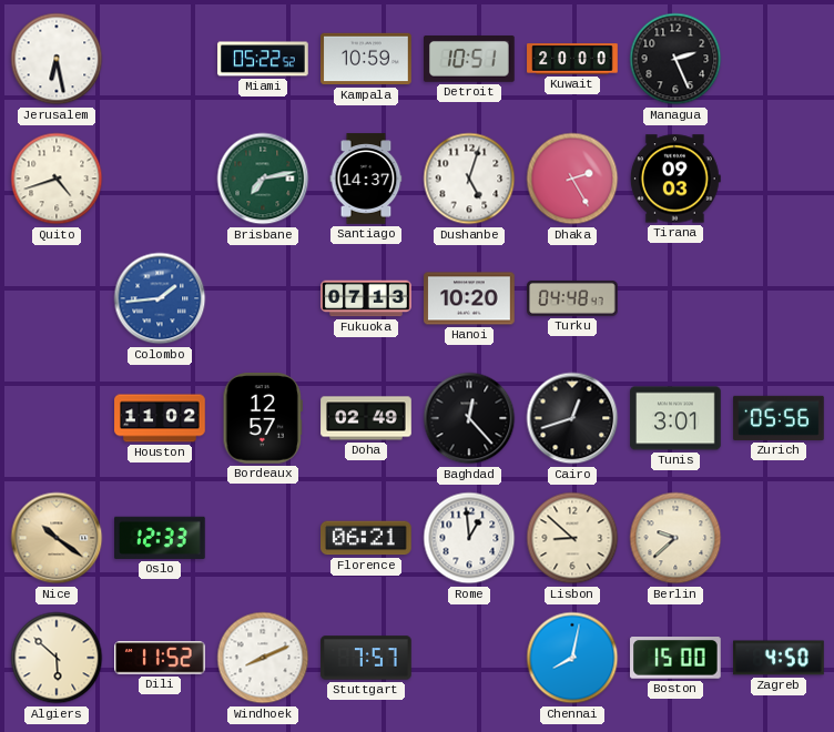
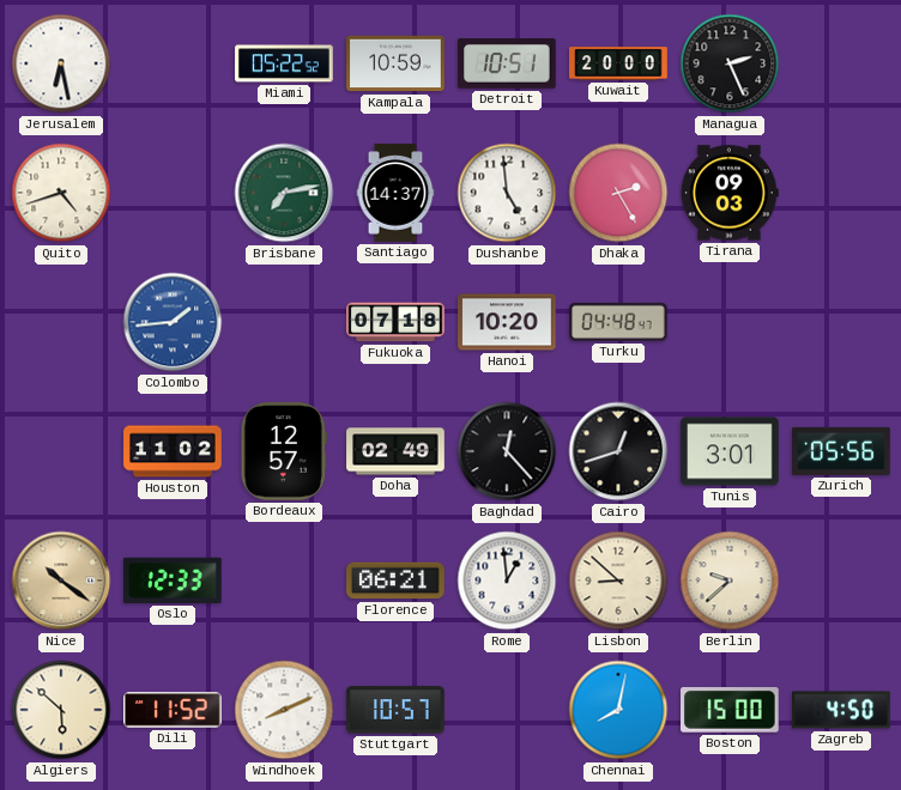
Dushanbe: 5:03 -> 4:59 (507, 193)
Fukuoka: 07:13 -> 07:18 (395, 322)
Stuttgart: 7:57 -> 10:57 (395, 710)
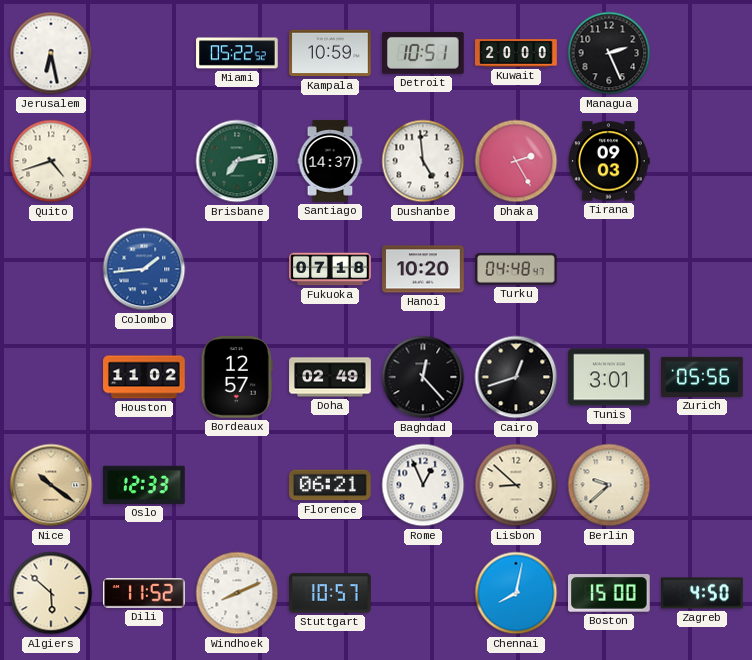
Rome: 12:59 -> 12:56 (423, 485)
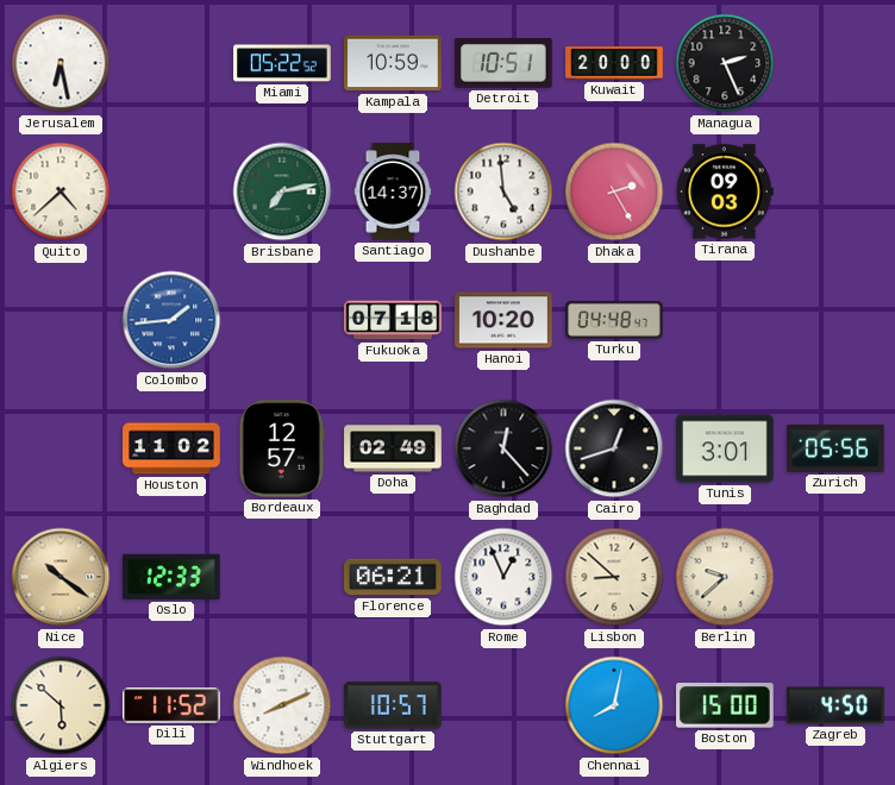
Quito: 4:42 -> 4:38 (61, 191)
